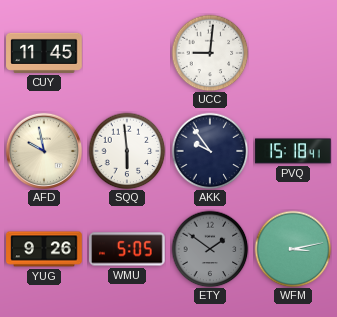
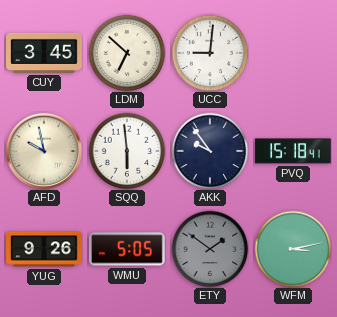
CUY: 11:45 -> 3:45 (44, 53)
LDM: none -> 6:52 (127, 53)
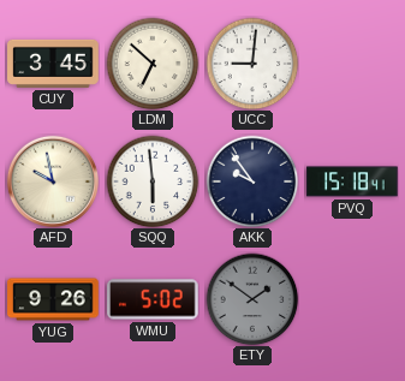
WMU: 5:05 -> 5:02 (153, 299)
WFM: 3:13 -> none (293, 249)
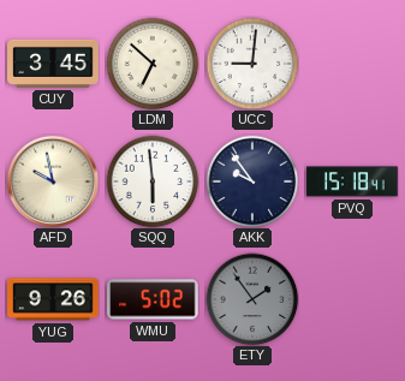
ETY: 1:51 -> 1:54 (252, 299)
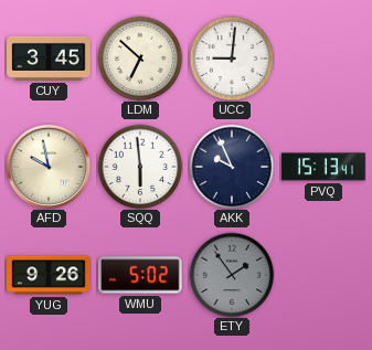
AKK: 9:54 -> 9:56 (232, 167)
PVQ: 15:18 -> 15:13 (323, 167)
